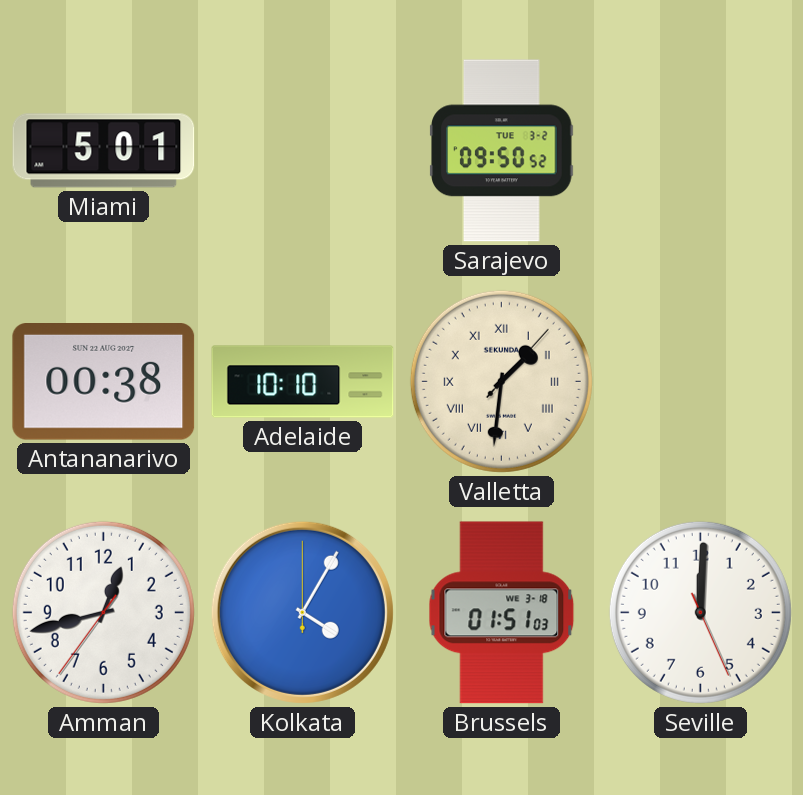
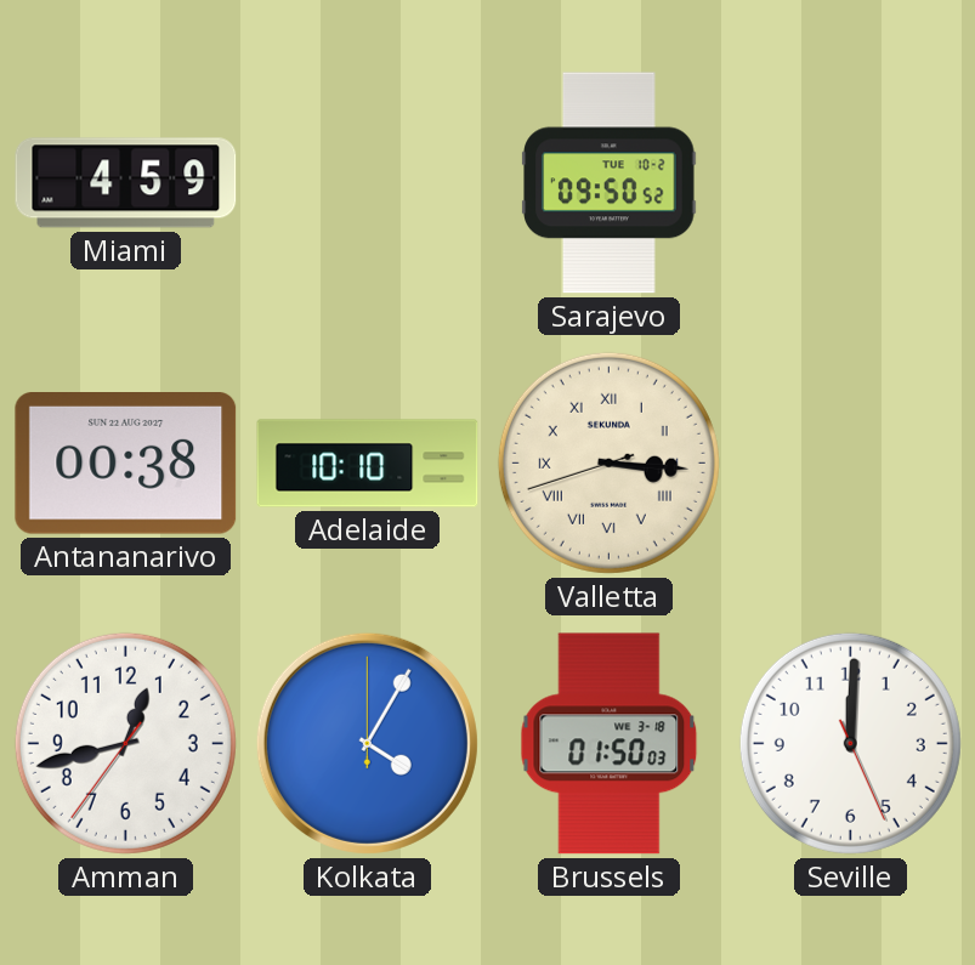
Miami: 5:01 -> 4:59 (126, 183)
Sarajevo date: TUE 3-2 -> TUE 10-2 (610, 183)
Valletta: 1:31 -> 3:15 (608, 462)
Brussels: 01:51 -> 01:50 (610, 744)
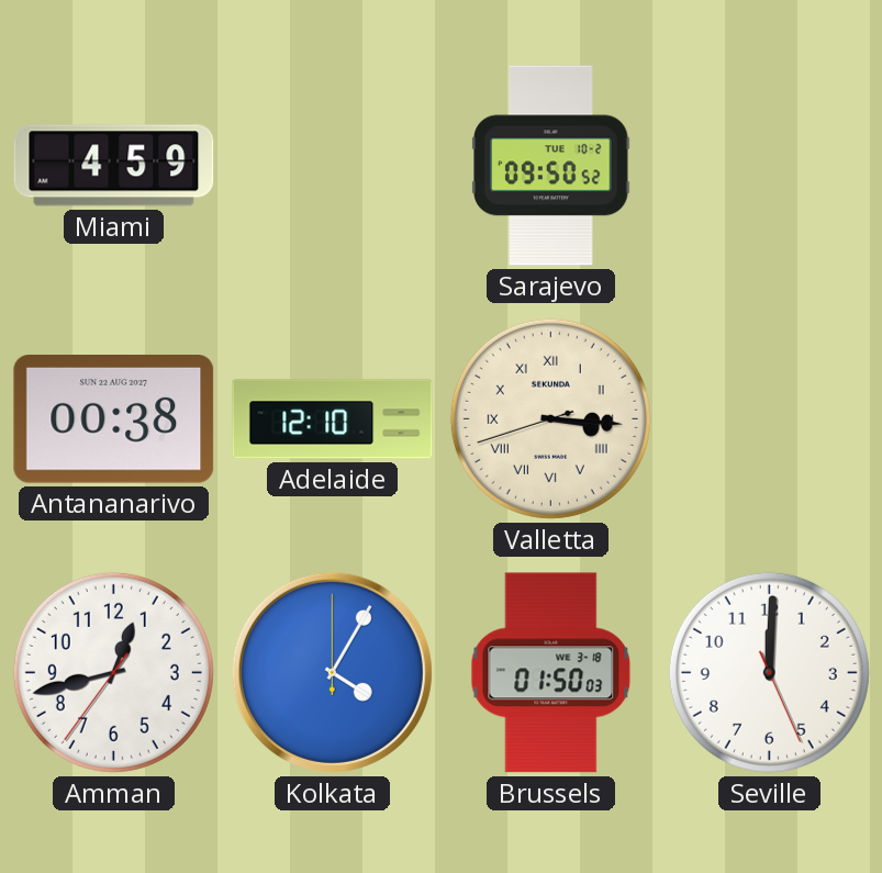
Adelaide: 10:10 -> 12:10 (333, 419)
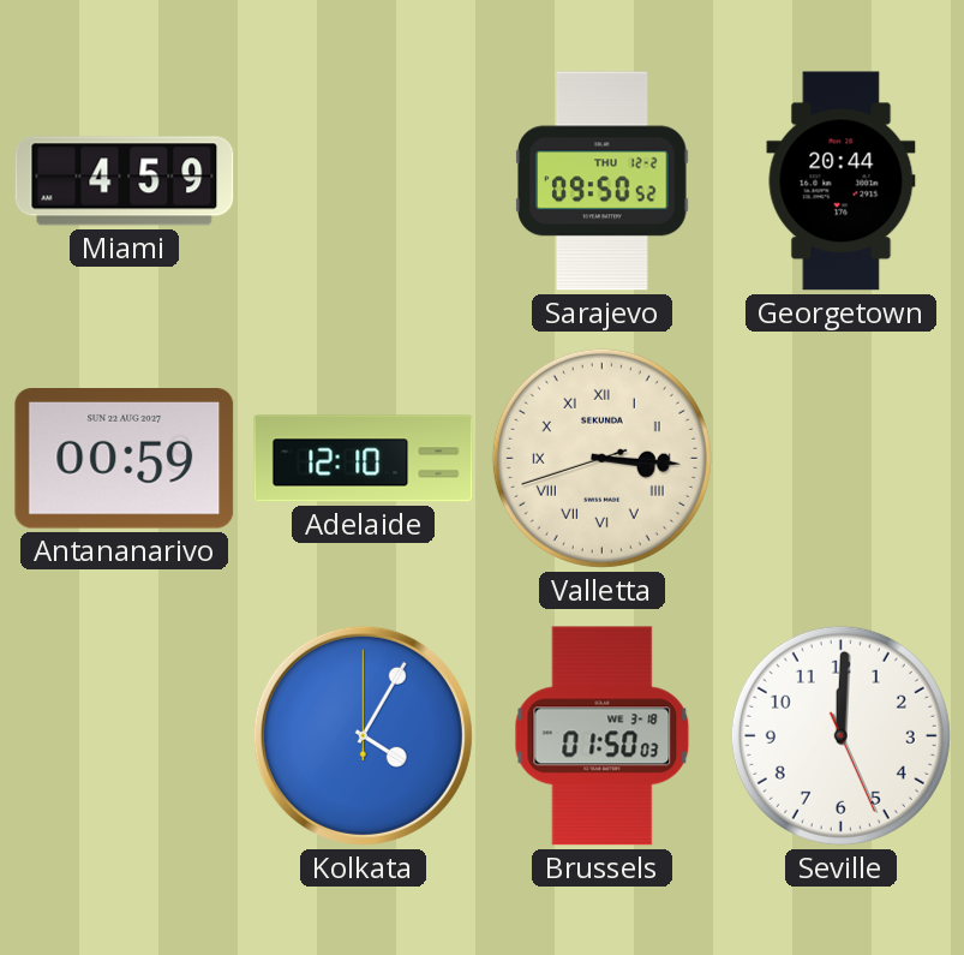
Sarajevo date: TUE 10-2 -> THU 12-2 (603, 181)
Georgetown: none -> 20:44 (842, 181)
Antananarivo: 00:38 -> 00:59 (125, 459)
Amman: 12:42 -> none (113, 672)
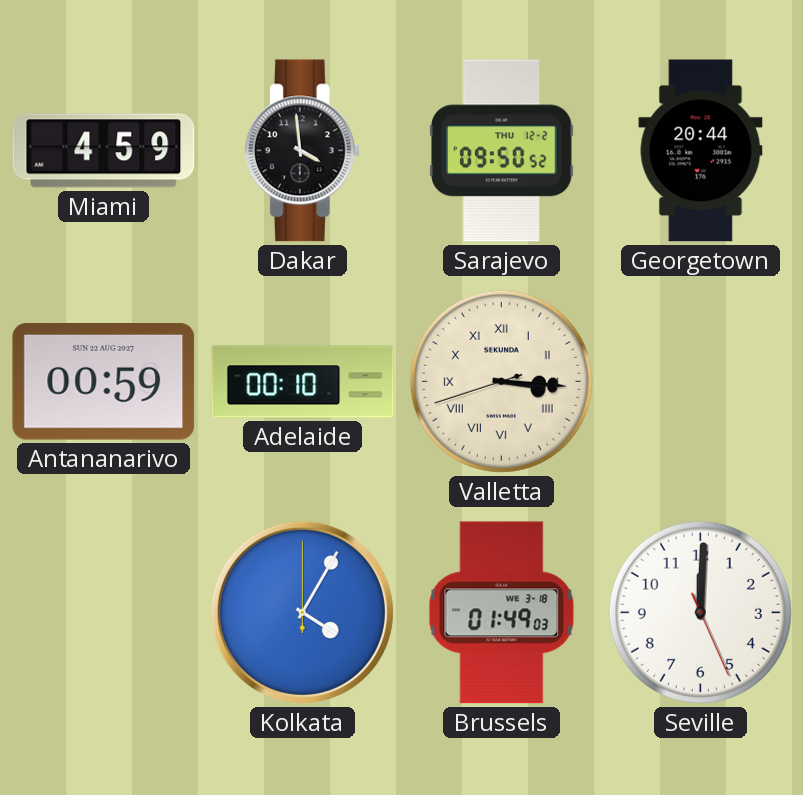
Dakar: none -> 3:59 (302, 151)
Adelaide: 12:10 -> 00:10 (303, 382)
Brussels: 01:50 -> 01:49 (502, 613)
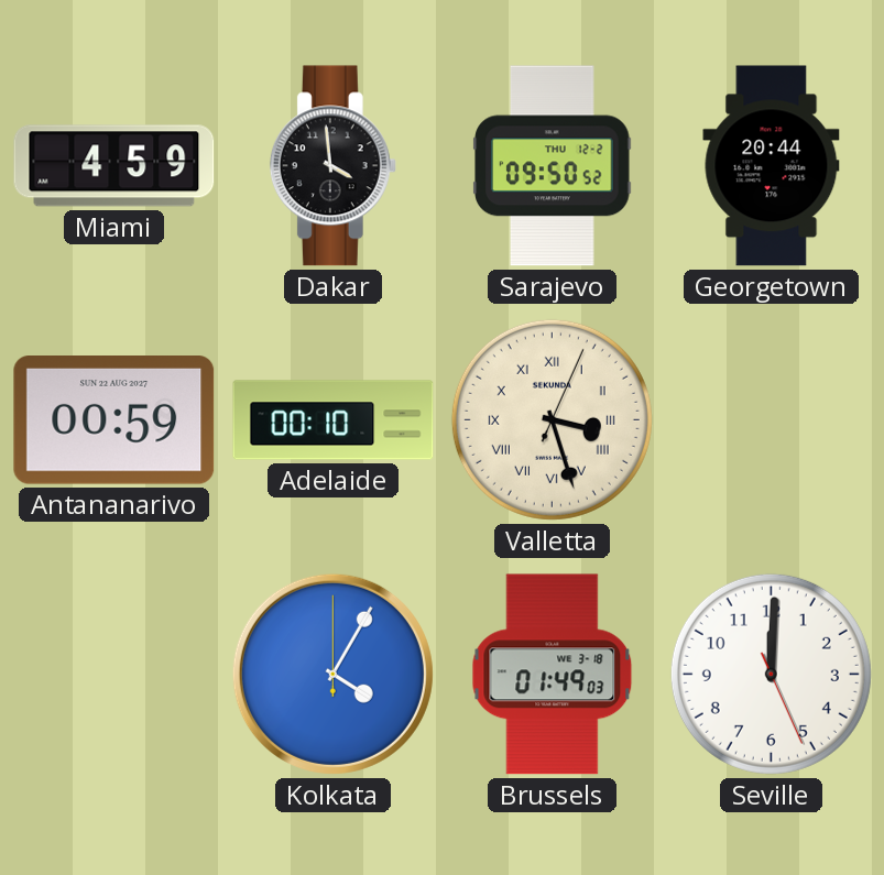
Valletta: 3:15 -> 3:27 (552, 419)
